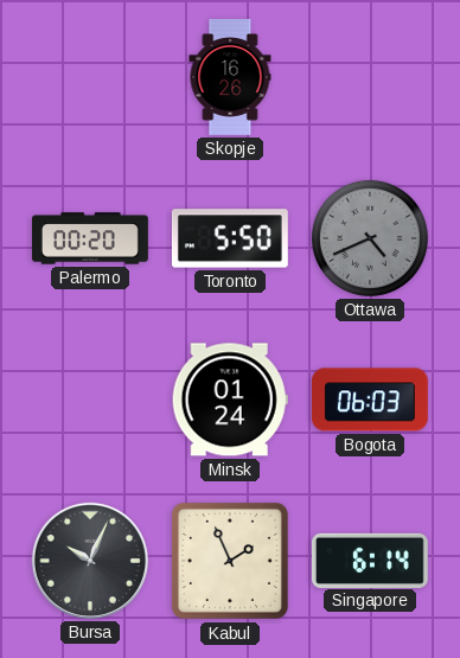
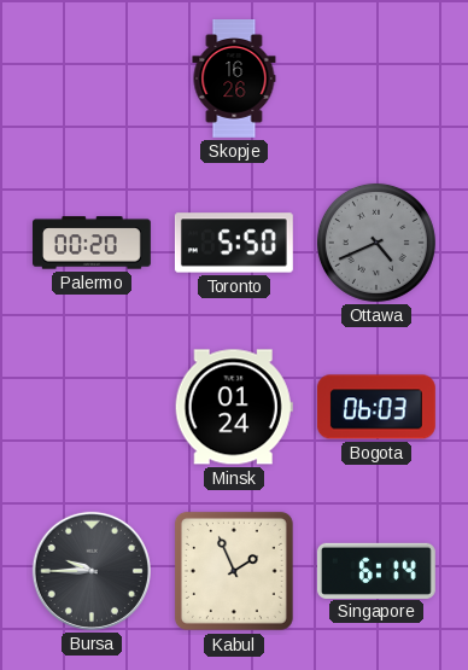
Bursa: 10:04 -> 9:45 (92, 571)
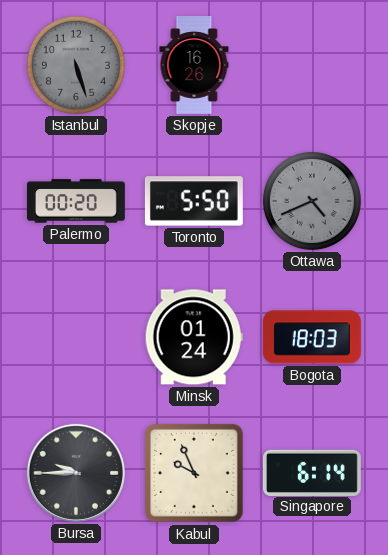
Istanbul: none -> 5:27 (76, 65)
Bogota: 06:03 -> 18:03 (312, 337)
Kabul: 1:56 -> 9:56 (194, 473)
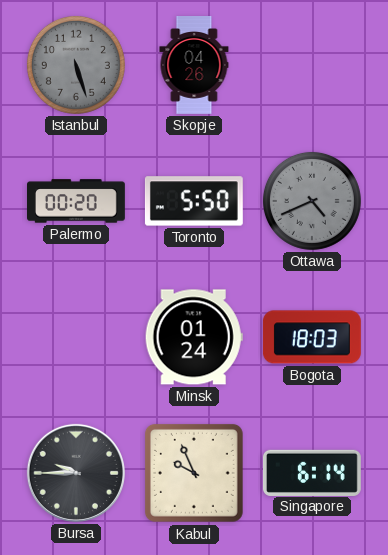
Skopje: 16:26 -> 04:26 (194, 66)
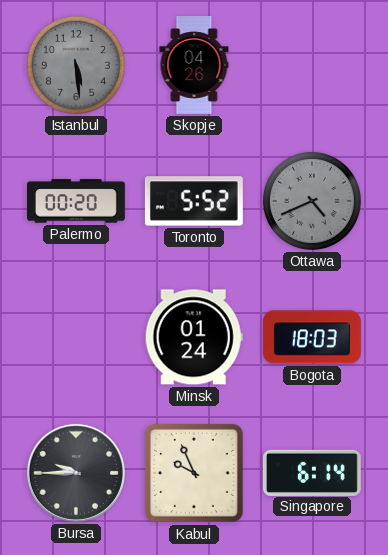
Istanbul: 5:27 -> 5:29 (76, 65)
Toronto: 5:50 -> 5:52 (194, 201)
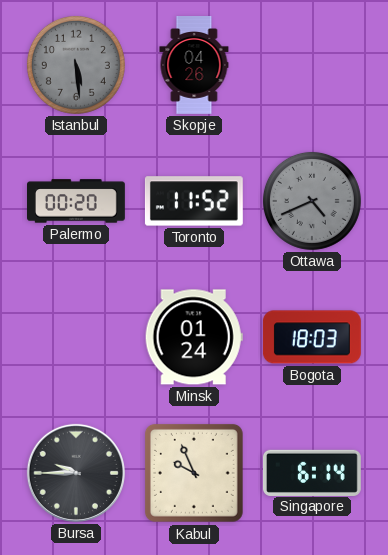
Toronto: 5:52 -> 11:52 (194, 201)
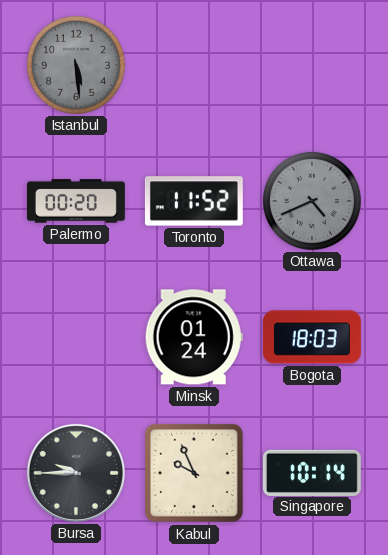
Skopje: 04:26 -> none (194, 66)
Singapore: 6:14 -> 10:14 (312, 472)
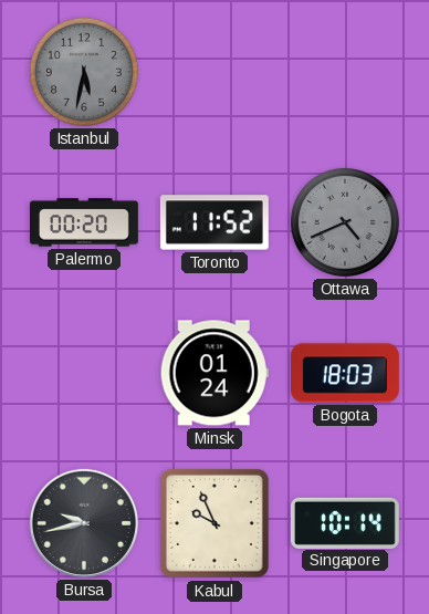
Istanbul: 5:29 -> 5:32 (84, 72)
Bursa: 9:45 -> 9:43 (84, 523)
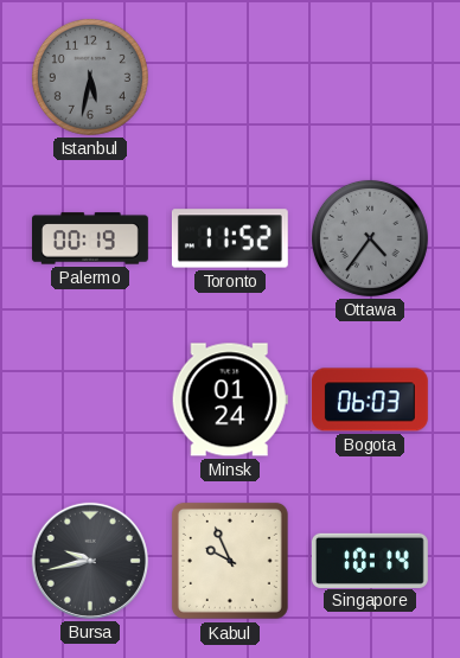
Palermo: 00:20 -> 00:19 (91, 238)
Ottawa: 4:41 -> 4:36 (370, 238)
Bogota: 18:03 -> 06:03 (370, 400)
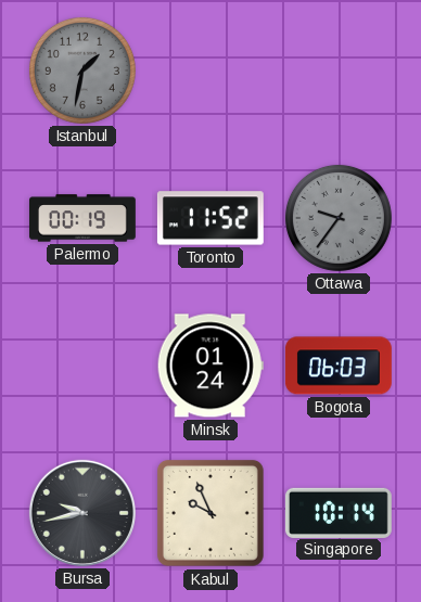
Istanbul: 5:32 -> 1:32 (82, 71)
Ottawa: 4:36 -> 9:36 (339, 218)
